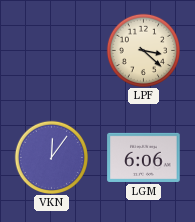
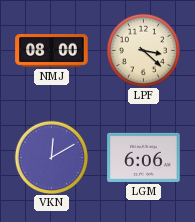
NMJ: none -> 08:00 (52, 51)
VKN: 12:06 -> 12:10 (51, 157)
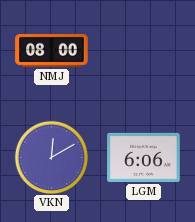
LPF: 3:22 -> none (143, 50)
